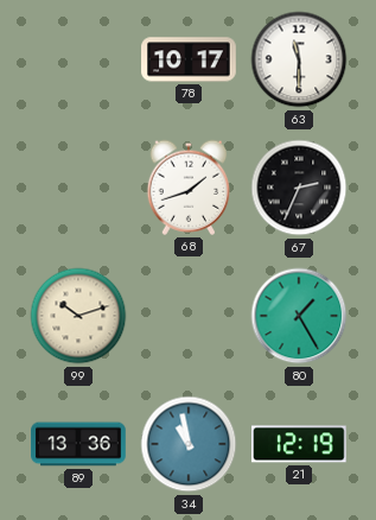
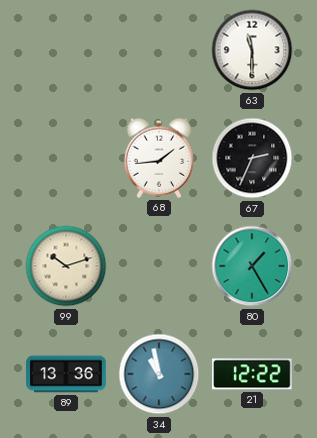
78: 10:17 -> none (189, 59)
68: 1:42 -> 1:44 (159, 158)
21: 12:19 -> 12:22 (253, 374)
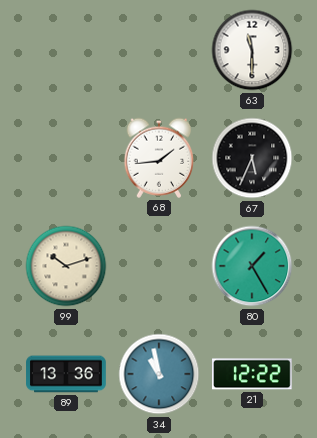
67: 2:34 -> 5:34 (252, 158)
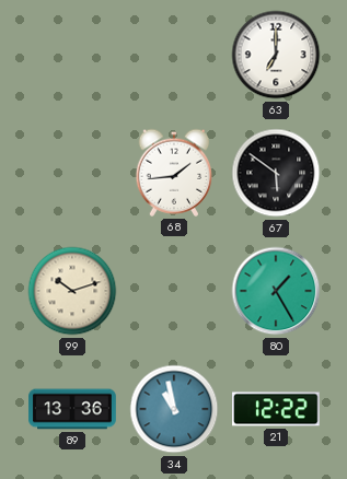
63: 11:30 -> 7:00 (276, 55)
67: 5:34 -> 5:51 (276, 173)
